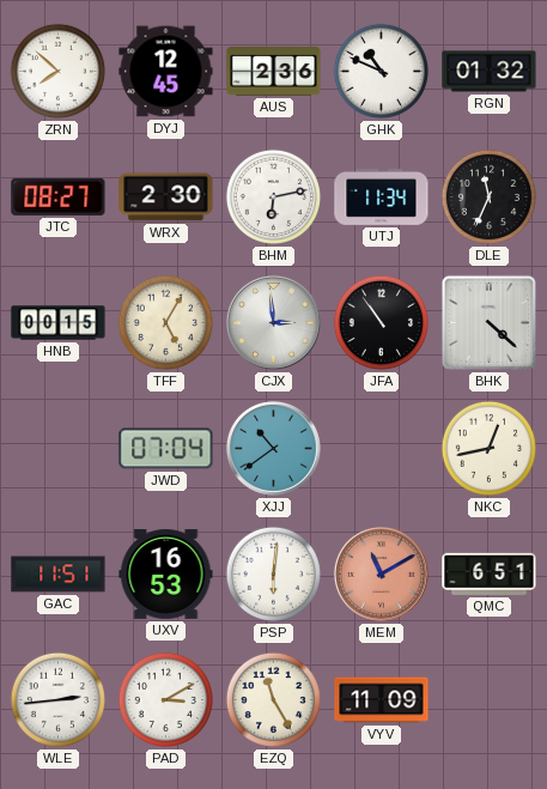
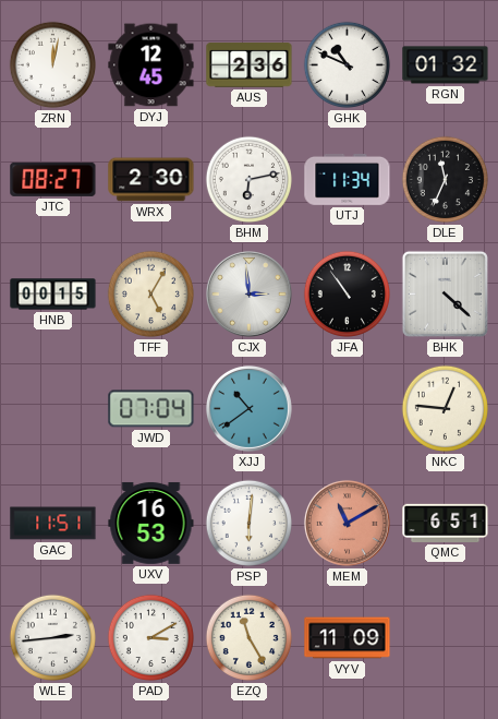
ZRN: 7:52 -> 12:02 (52, 64)
NKC: 12:43 -> 12:46 (445, 408)
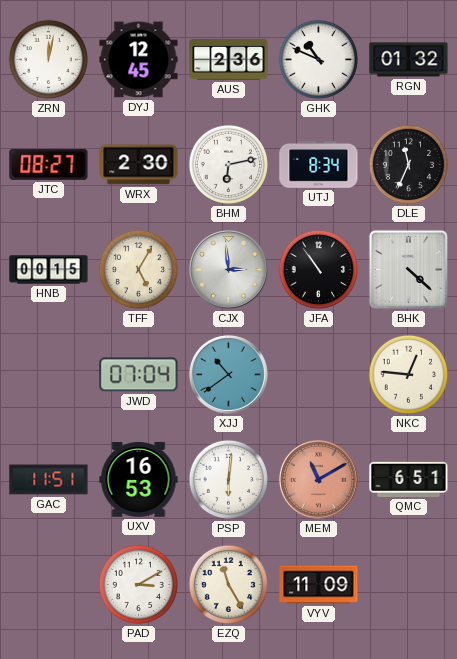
UTJ: 11:34 -> 8:34 (319, 164)
WLE: 2:44 -> none (52, 637)
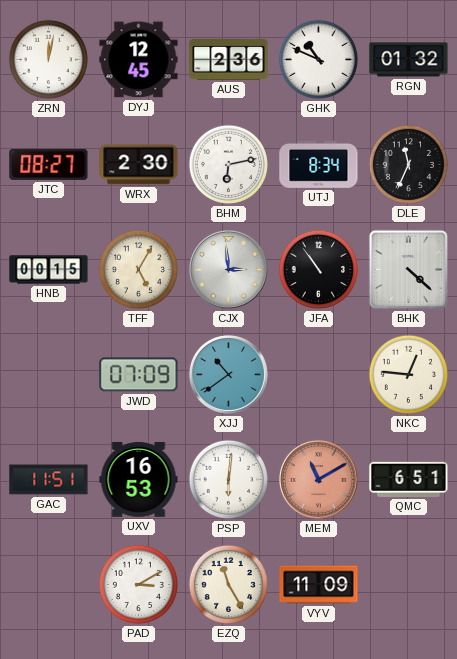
JWD: 07:04 -> 07:09 (139, 375)
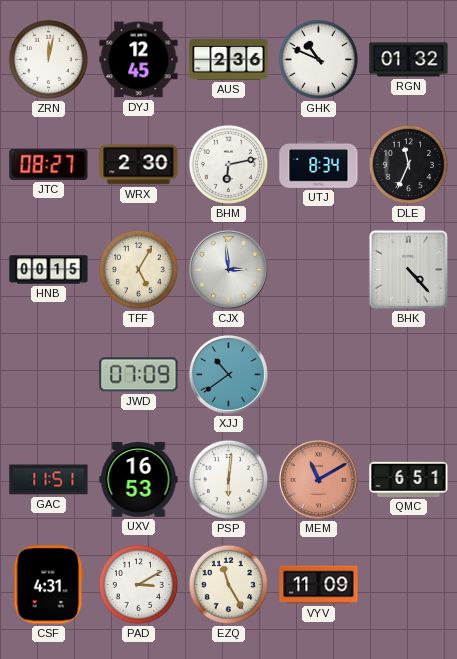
JFA: 10:54 -> none (318, 269)
BHK: 4:22 -> 4:23 (408, 269)
NKC: 12:46 -> none (408, 374)
CSF: none -> 4:31 (49, 585)
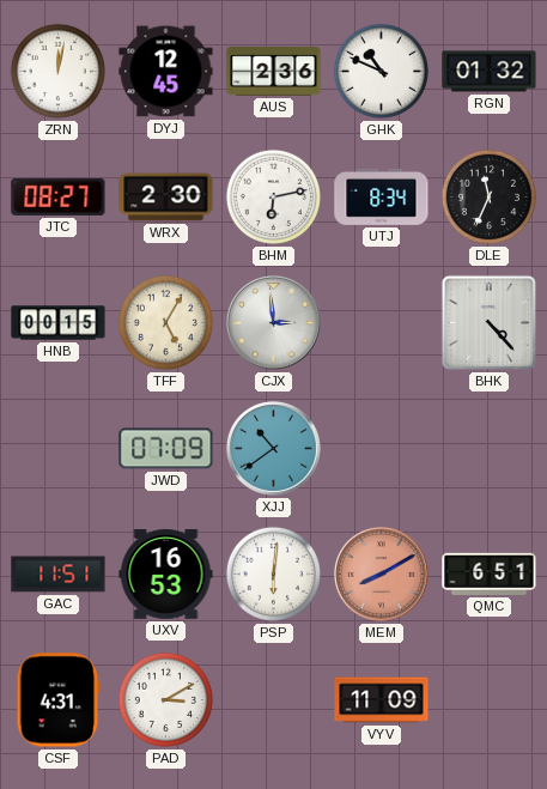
MEM: 11:10 -> 8:10 (381, 573)
EZQ: 11:25 -> none (228, 584)
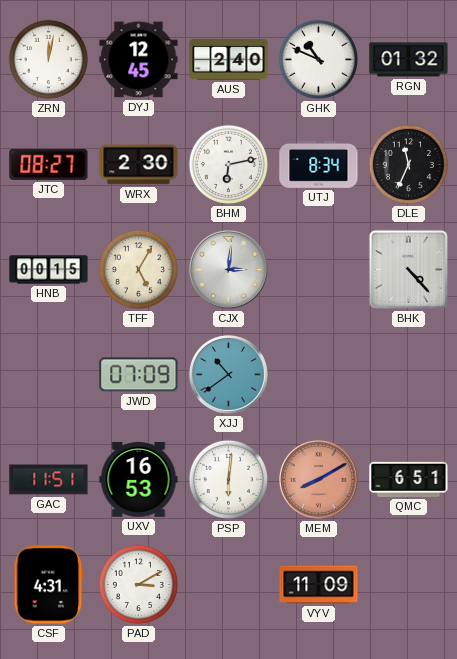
AUS: 2:36 -> 2:40 (229, 60)
CJX: 2:59 -> 3:01 (228, 269)
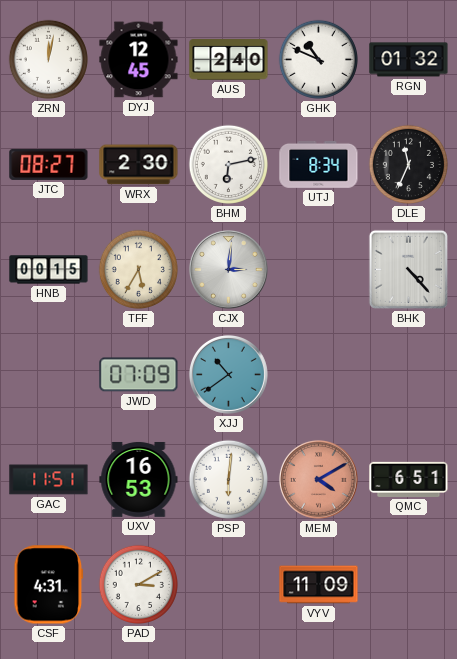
TFF: 5:05 -> 5:35 (138, 269)
MEM: 8:10 -> 4:10 (318, 479)
